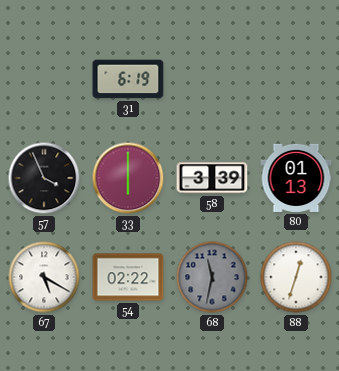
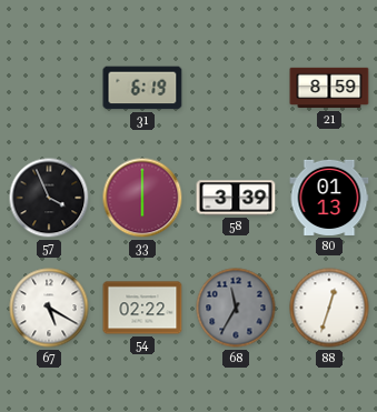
21: none -> 8:59 (329, 88)
68: 11:32 -> 11:35 (236, 308)
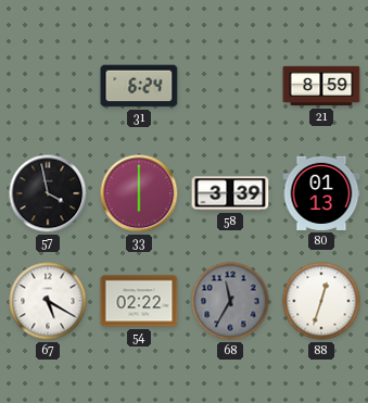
31: 6:19 -> 6:24 (139, 86)
57: 3:56 -> 3:58 (48, 193)
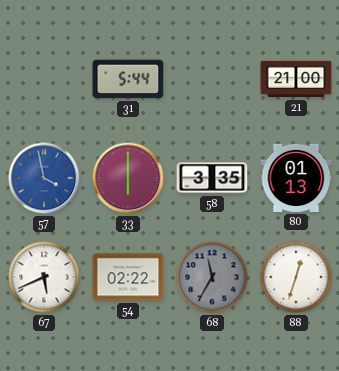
31: 6:24 -> 5:44 (128, 79)
21: 8:59 -> 21:00 (296, 79)
57 dial: black -> blue (44, 178)
58: 3:39 -> 3:35 (212, 178)
67: 5:20 -> 5:41 (44, 277)
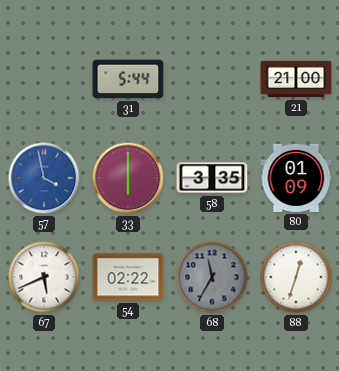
80: 01:13 -> 01:09 (296, 178)
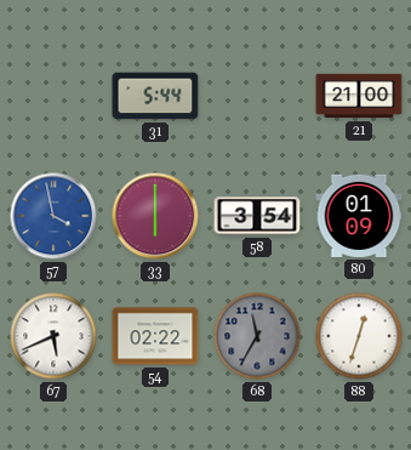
58: 3:35 -> 3:54 (257, 216)
